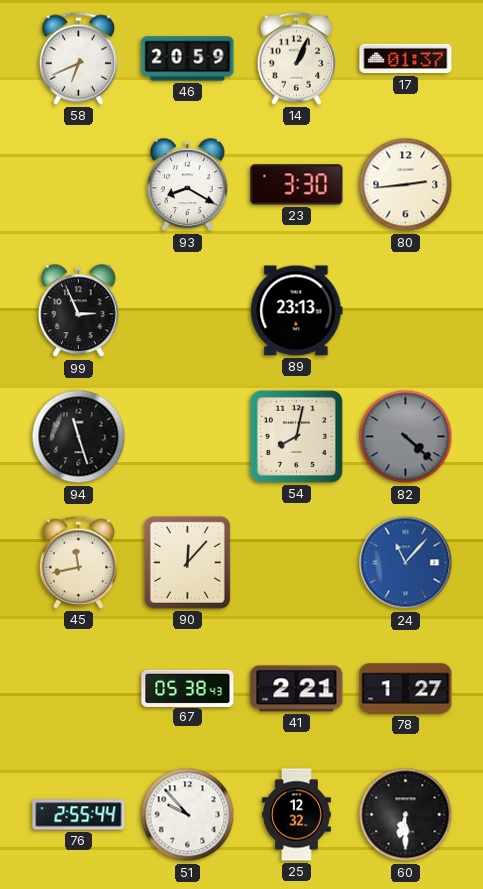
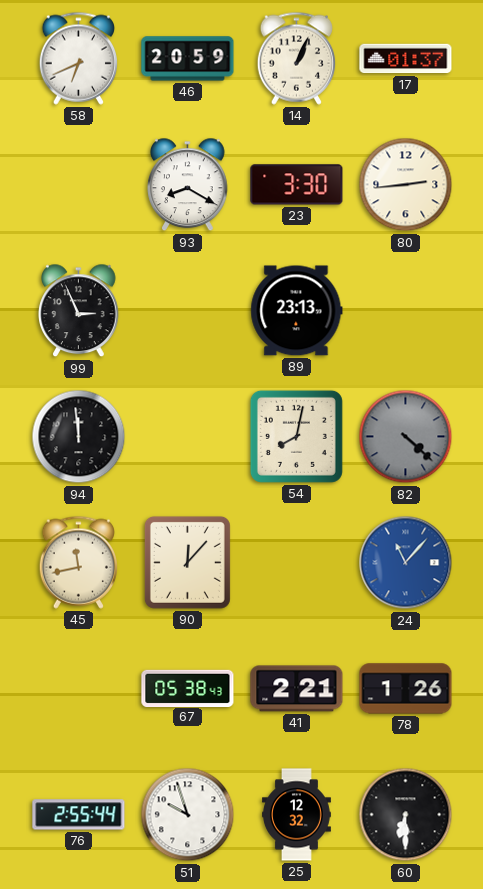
94: 11:27 -> 11:59 (79, 437)
78: 1:27 -> 1:26 (406, 689)
51: 9:53 -> 9:57 (188, 815)
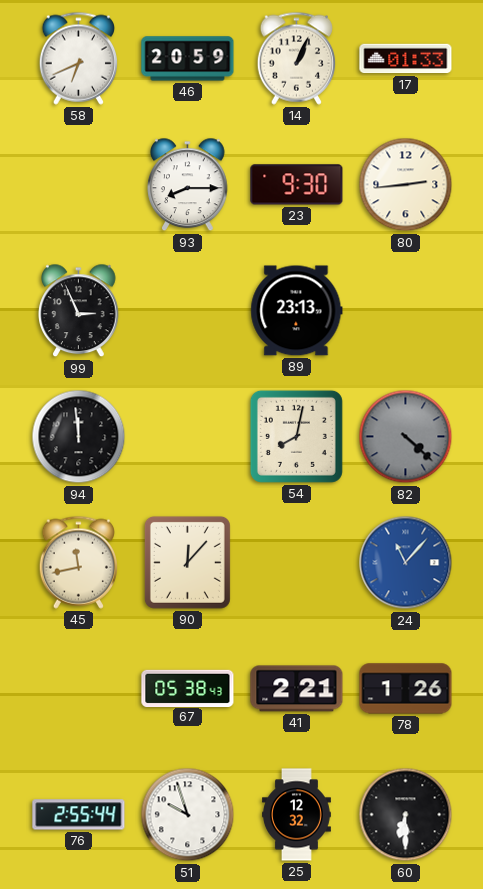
17: 01:37 -> 01:33 (406, 59)
93: 8:20 -> 8:15 (188, 185)
23: 3:30 -> 9:30 (297, 185)
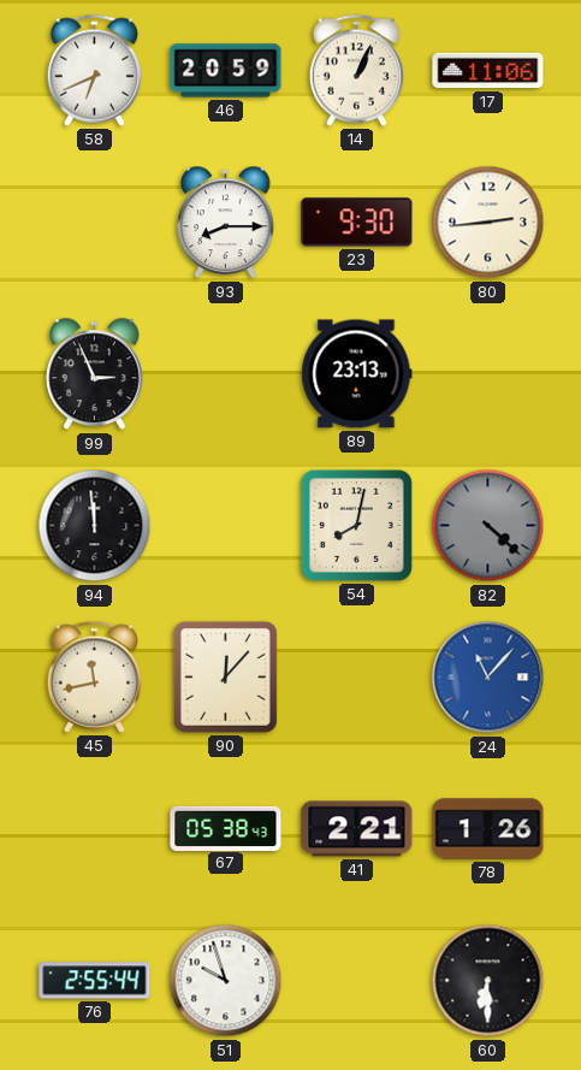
17: 01:33 -> 11:06 (488, 71)
25: 12:32 -> none (297, 815)
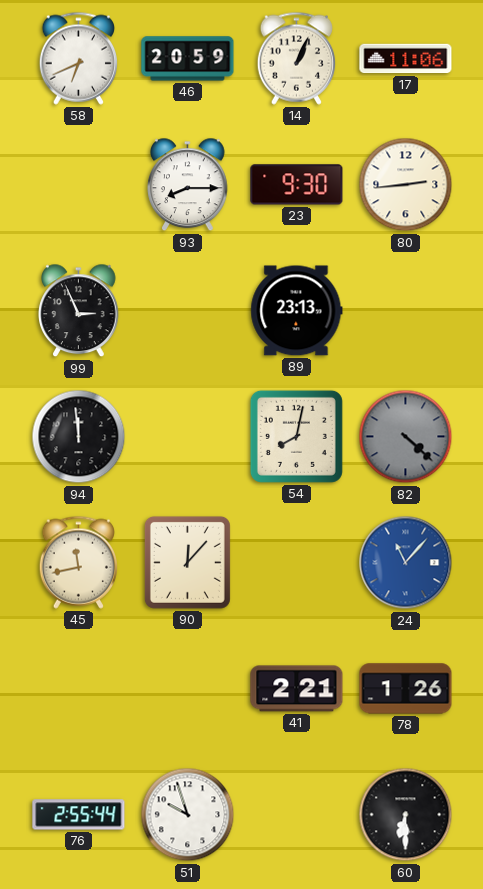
67: 05:38 -> none (226, 828)
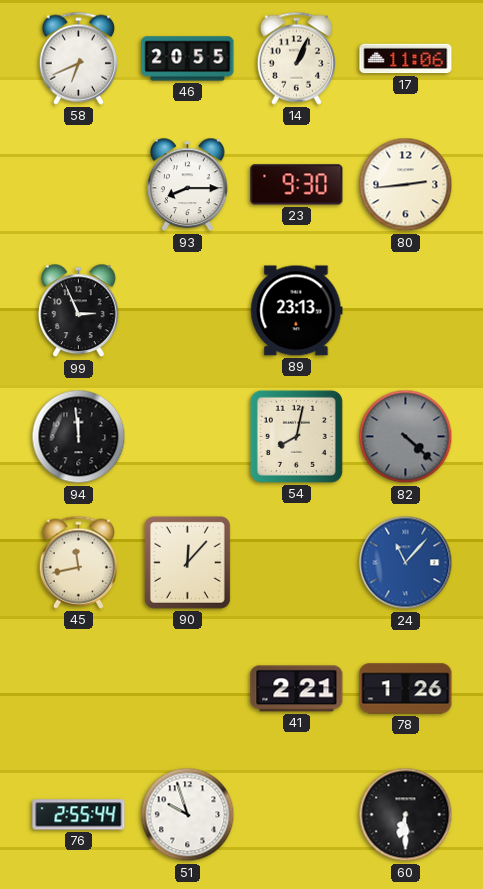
46: 20:59 -> 20:55 (188, 59)
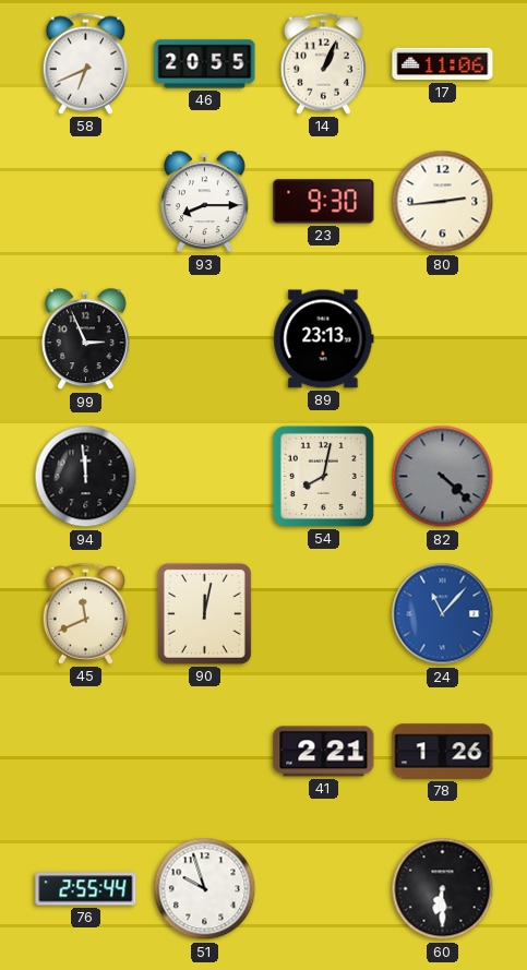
45: 11:43 -> 11:41 (85, 613)
90: 12:07 -> 12:02 (204, 613)
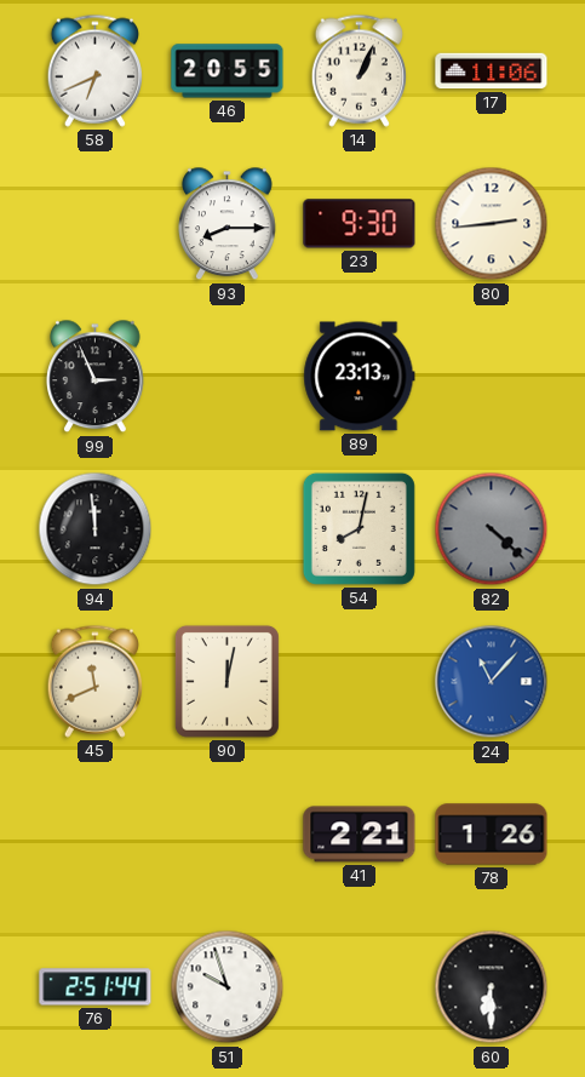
76: 2:55 -> 2:51 (96, 987)
